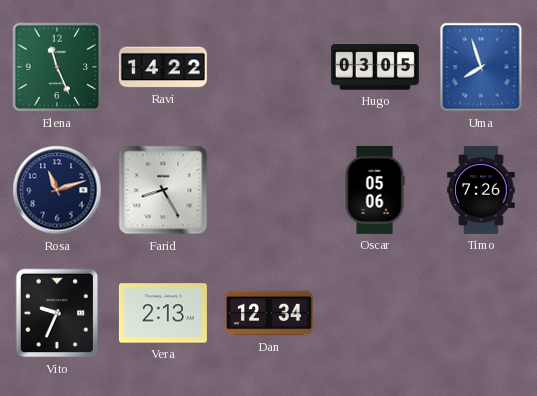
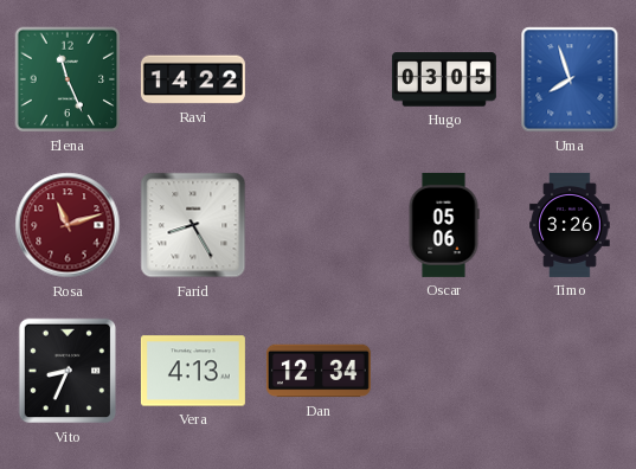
Rosa dial: navy -> burgundy (68, 225)
Timo: 7:26 -> 3:26 (570, 225)
Vito: 9:34 -> 8:34 (68, 371)
Vera: 2:13 -> 4:13 (193, 371)
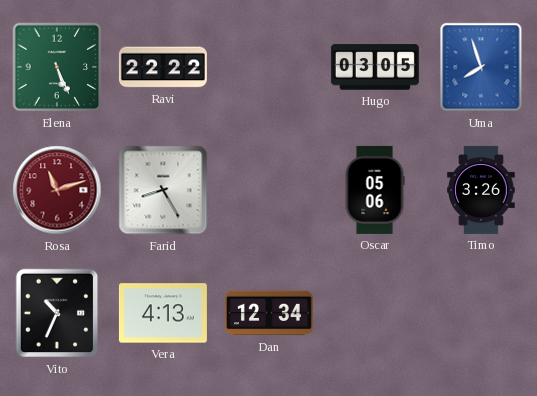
Elena: 11:26 -> 5:26 (57, 67)
Ravi: 14:22 -> 22:22 (163, 67)
Vito: 8:34 -> 10:34 (57, 313)
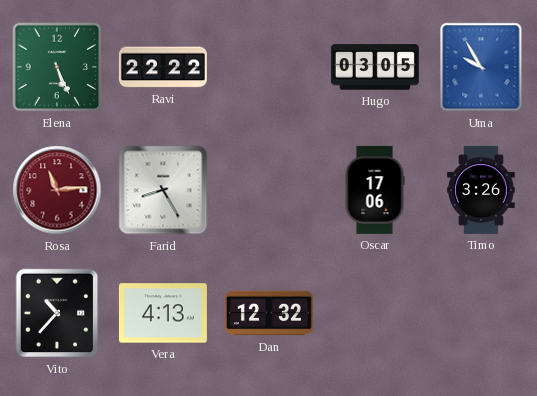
Uma: 7:57 -> 9:55 (481, 67)
Rosa: 11:12 -> 11:14 (57, 190)
Oscar: 05:06 -> 17:06 (375, 190)
Vito: 10:34 -> 10:37 (57, 313)
Dan: 12:34 -> 12:32 (269, 313)
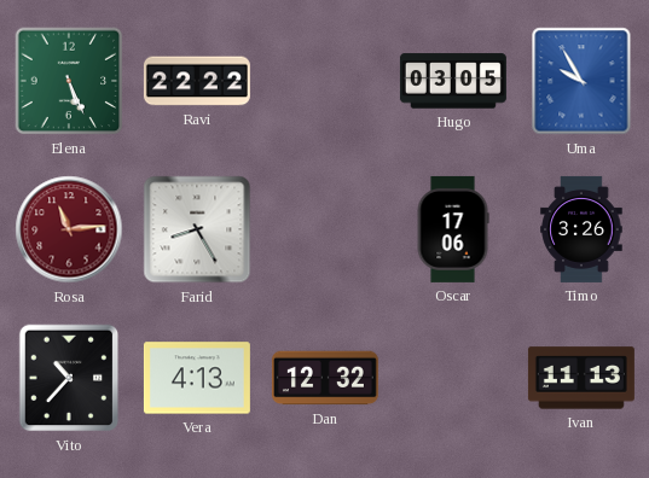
Ivan: none -> 11:13 (581, 378)
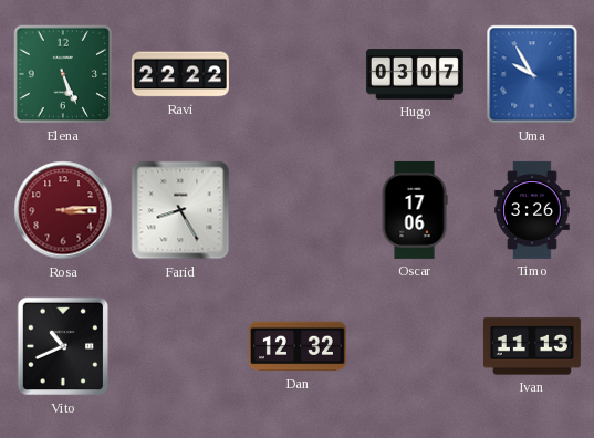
Hugo: 03:05 -> 03:07 (415, 74)
Rosa: 11:14 -> 3:14 (63, 210)
Vito: 10:37 -> 10:41 (63, 346)
Vera: 4:13 -> none (197, 378)
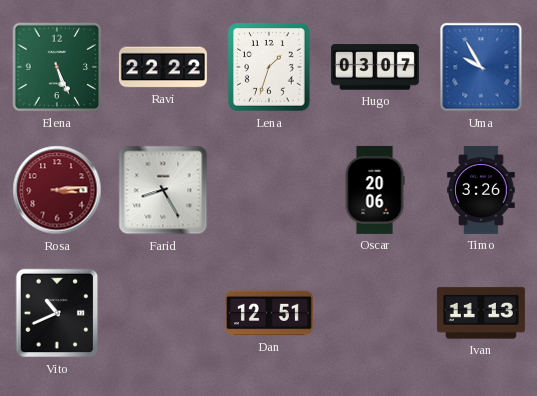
Lena: none -> 1:33 (270, 68)
Oscar: 17:06 -> 20:06 (375, 190)
Dan: 12:32 -> 12:51 (269, 313)
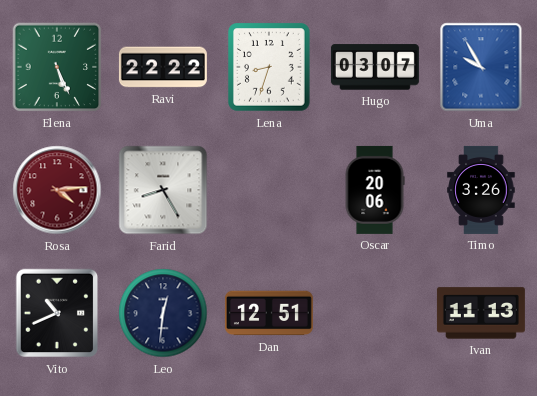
Lena: 1:33 -> 8:33 (270, 68)
Rosa: 3:14 -> 4:14 (57, 190)
Leo: none -> 12:31 (163, 313)
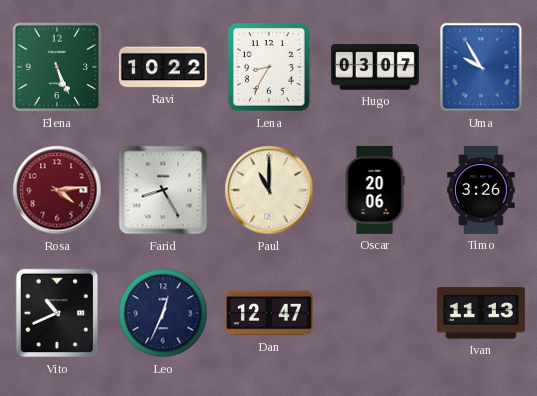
Ravi: 22:22 -> 10:22 (163, 67)
Lena: 8:33 -> 8:35 (270, 68)
Paul: none -> 11:00 (269, 190)
Leo: 12:31 -> 12:34 (163, 313)
Dan: 12:51 -> 12:47 (269, 313)
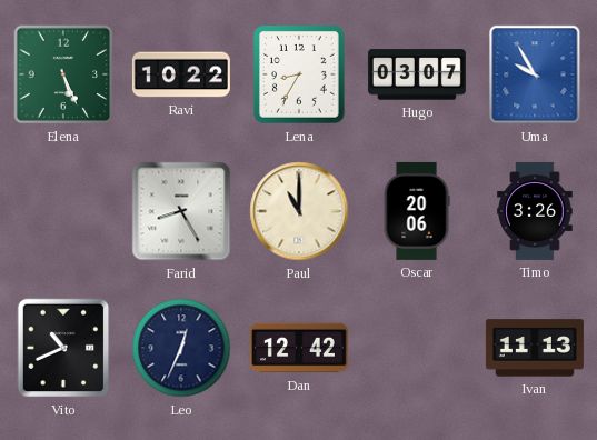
Rosa: 4:14 -> none (57, 190)
Dan: 12:47 -> 12:42 (299, 348)
